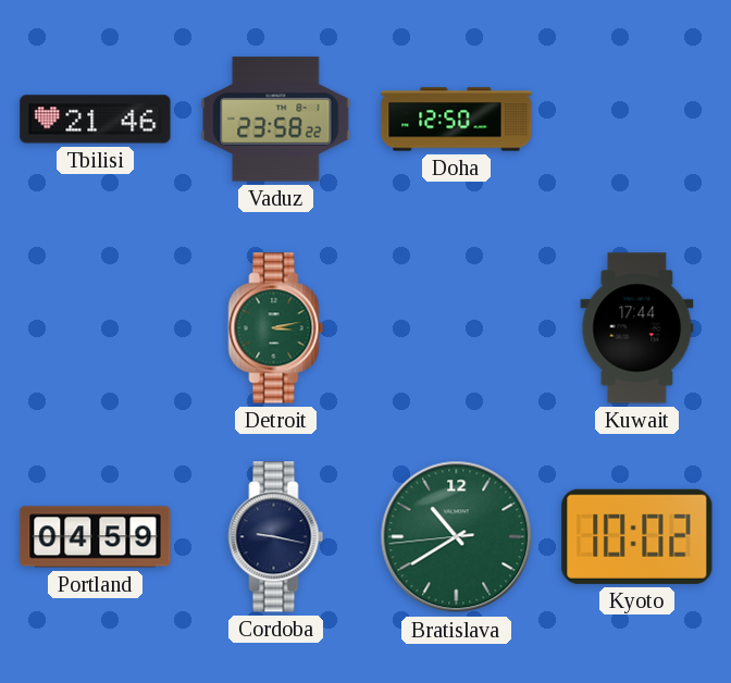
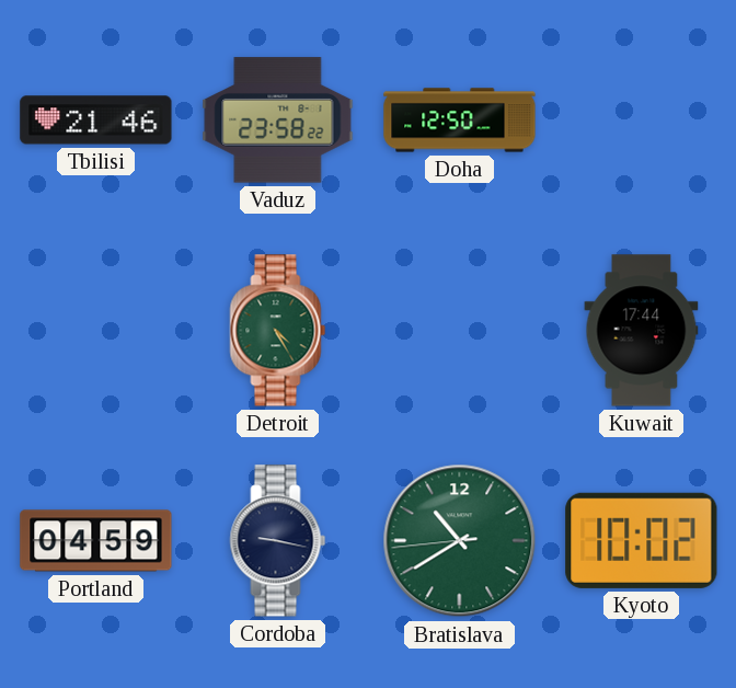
Detroit: 3:13 -> 4:25 (278, 331)
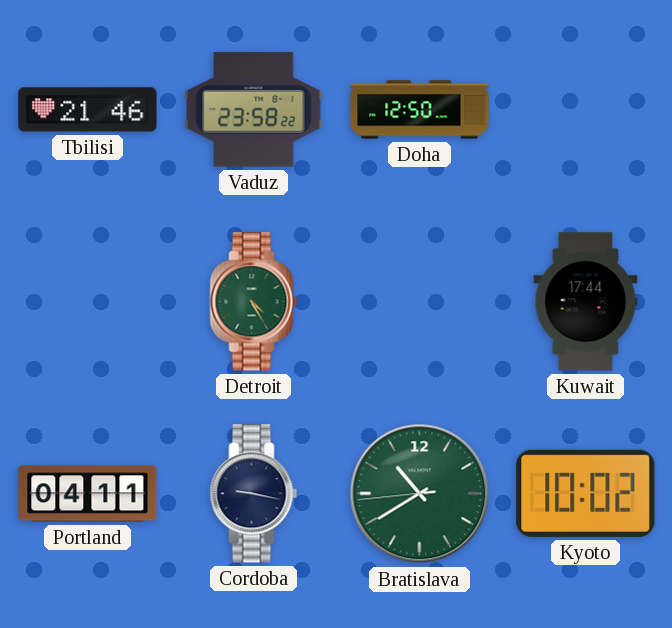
Portland: 04:59 -> 04:11 (88, 494)
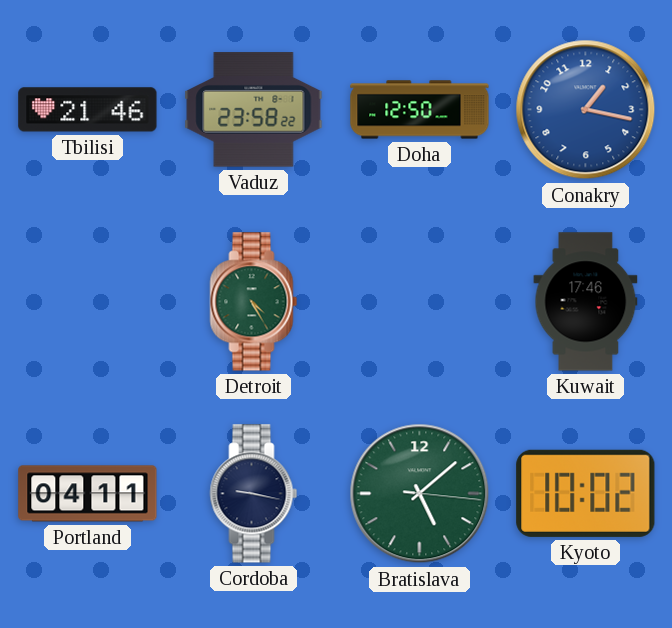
Conakry: none -> 1:17 (586, 110)
Kuwait: 17:44 -> 17:46 (586, 302)
Bratislava: 10:39 -> 5:08 (420, 494)
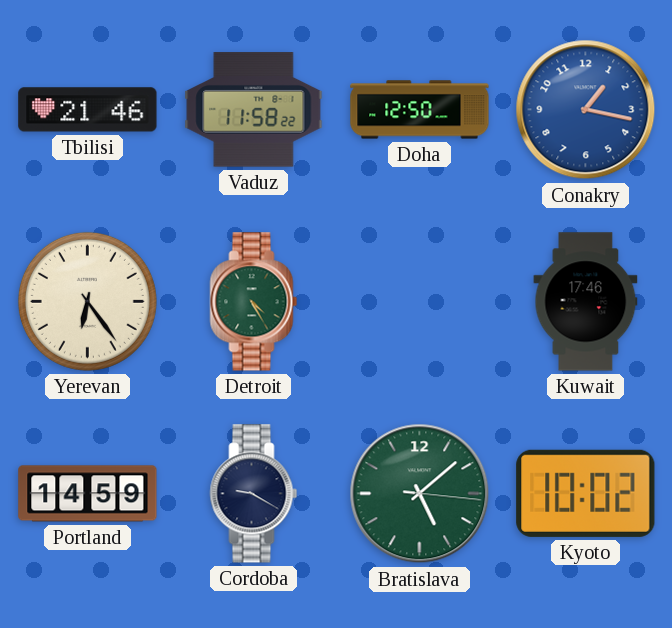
Vaduz: 23:58 -> 11:58 (254, 110)
Yerevan: none -> 6:24 (87, 301)
Portland: 04:11 -> 14:59 (88, 494)
Cordoba: 9:17 -> 9:20 (254, 494)
